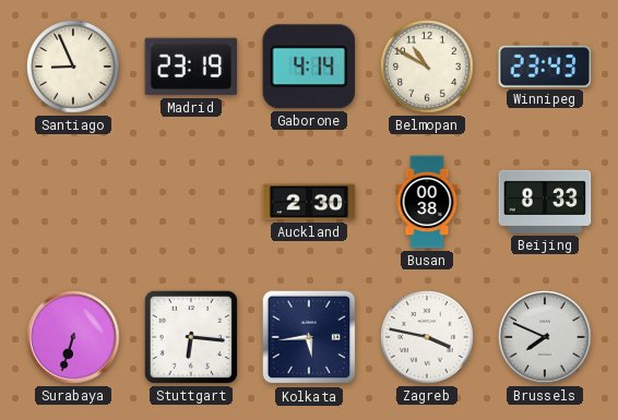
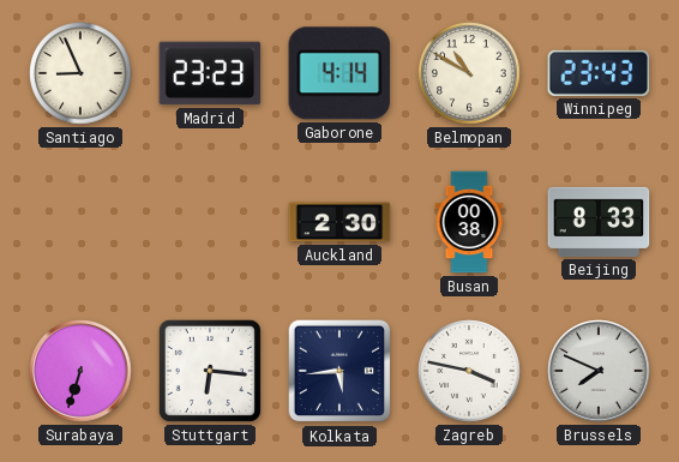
Madrid: 23:19 -> 23:23 (210, 73)
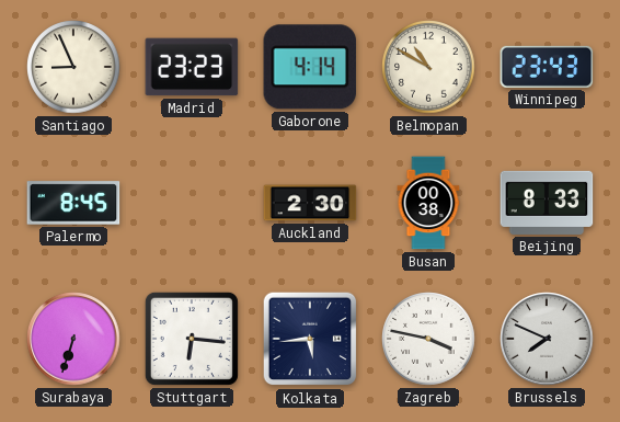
Palermo: none -> 8:45 (73, 203)
